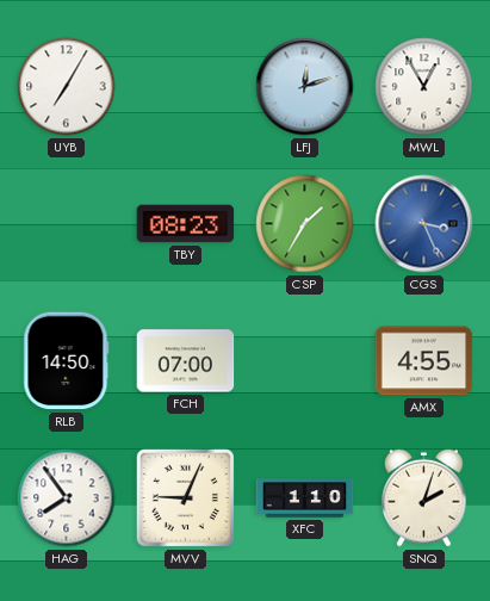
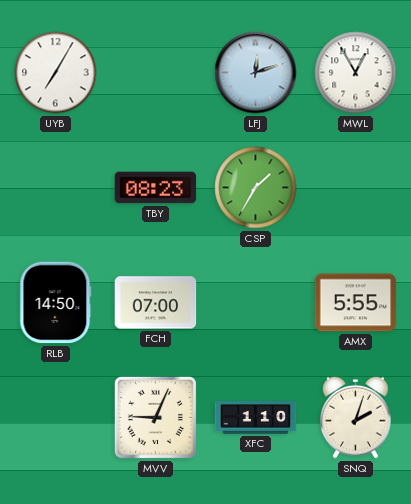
CGS: 3:26 -> none (424, 224)
AMX: 4:55 -> 5:55 (356, 303)
HAG: 7:54 -> none (67, 498)
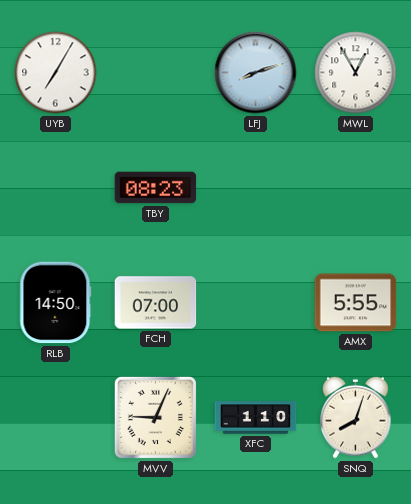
LFJ: 12:12 -> 8:12 (256, 73)
CSP: 1:35 -> none (256, 188)
SNQ: 2:03 -> 8:03 (356, 417)
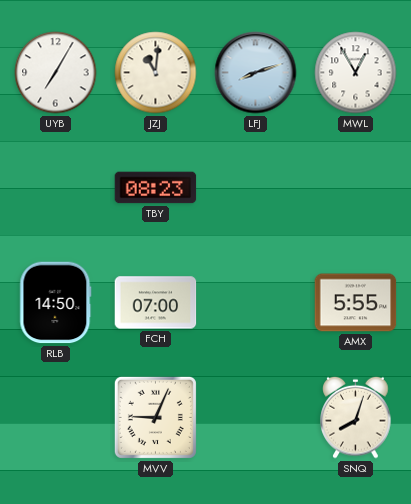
JZJ: none -> 11:01 (156, 73)
XFC: 1:10 -> none (256, 418)
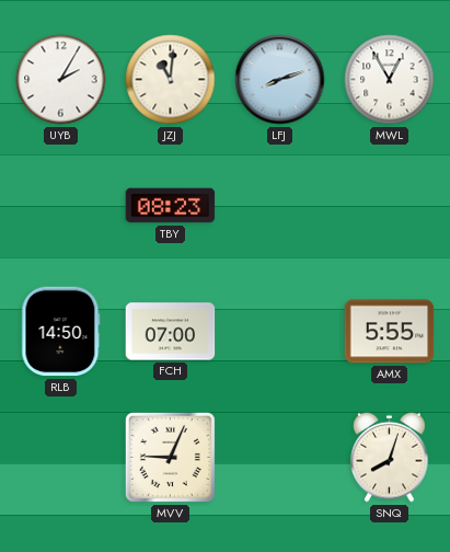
UYB: 7:05 -> 2:05 (61, 80)
